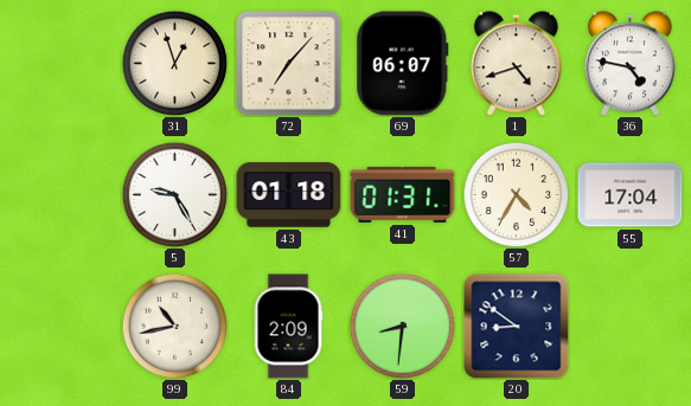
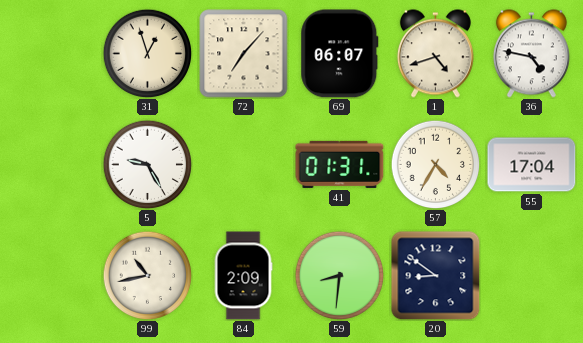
43: 01:18 -> none (289, 195)
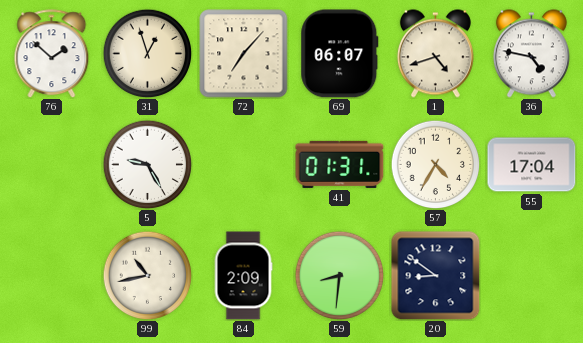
76: none -> 1:52 (52, 54)
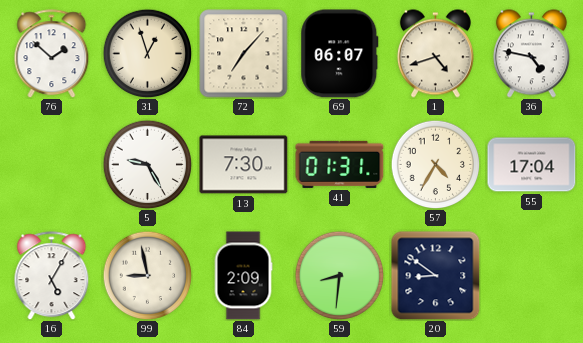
13: none -> 7:30 (244, 165)
16: none -> 5:05 (52, 276)
99: 10:43 -> 8:58 (147, 275)
